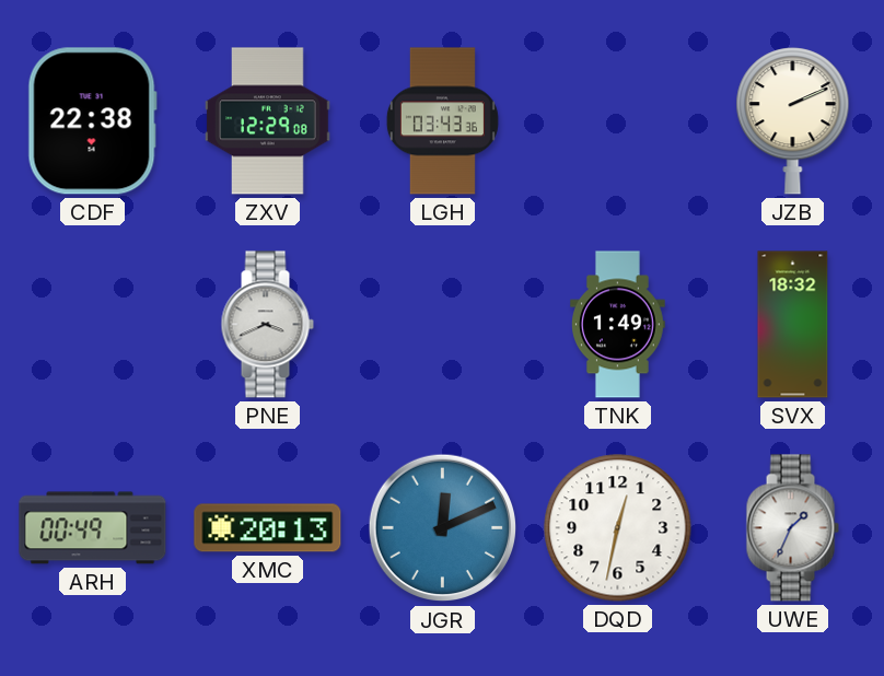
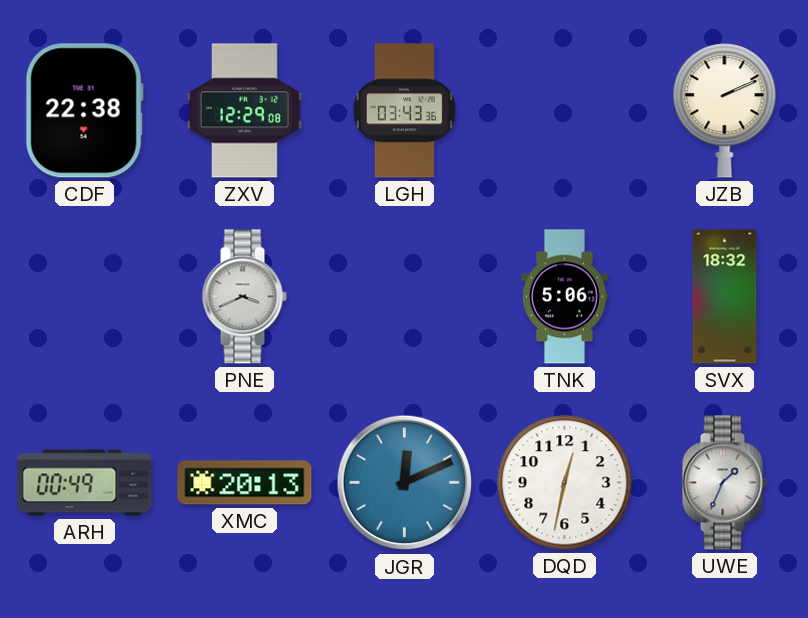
TNK: 1:49 -> 5:06 (565, 297)
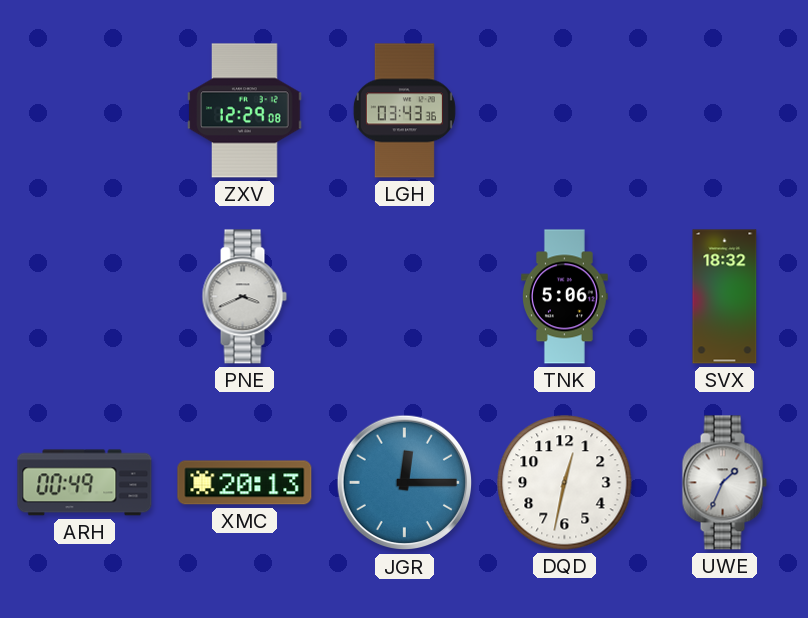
CDF: 22:38 -> none (84, 111)
JZB: 2:11 -> none (725, 111)
JGR: 12:11 -> 12:15 (405, 483)
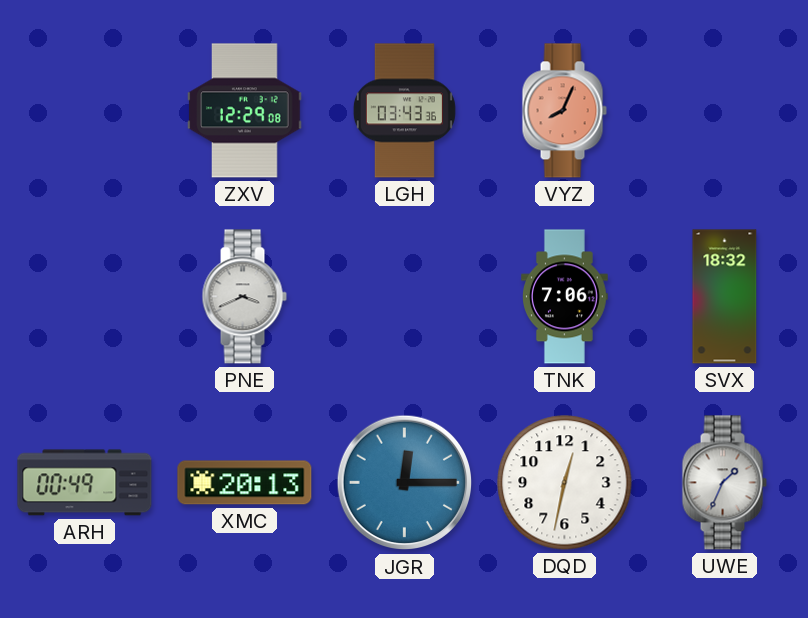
VYZ: none -> 8:04 (564, 111)
TNK: 5:06 -> 7:06 (565, 297)
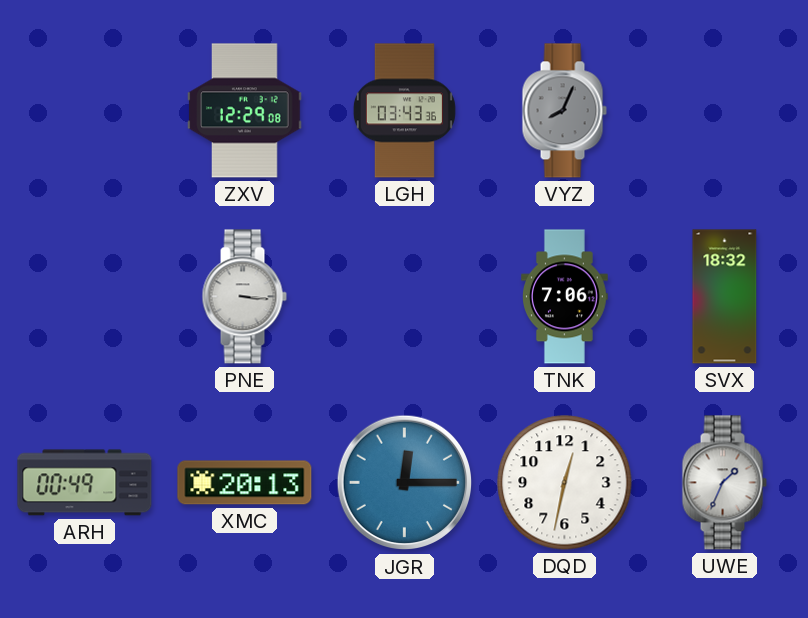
VYZ dial: salmon -> grey (564, 111)
PNE: 3:41 -> 3:16 (244, 297)
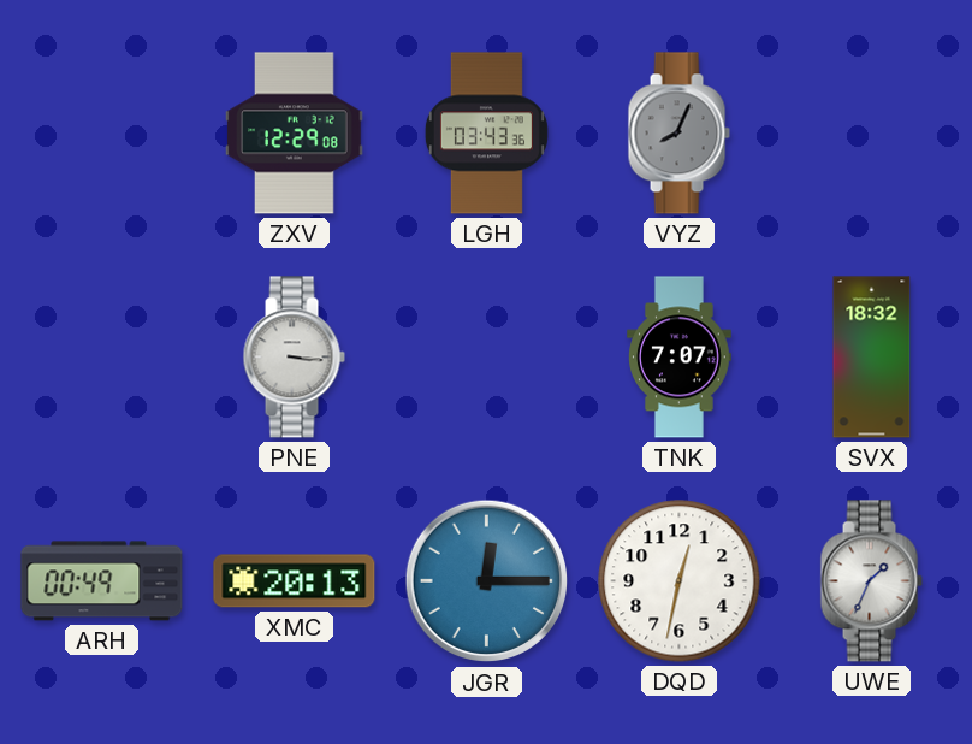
TNK: 7:06 -> 7:07 (680, 358)
